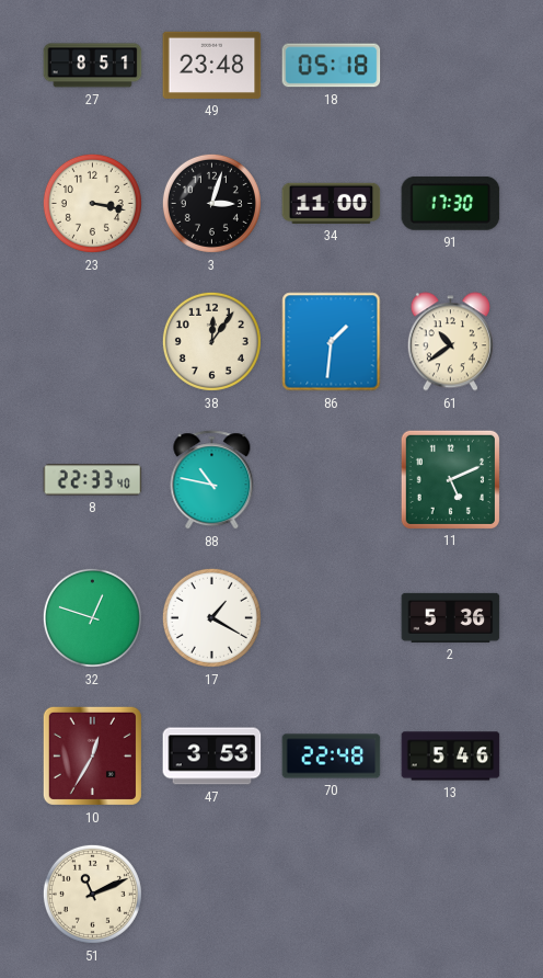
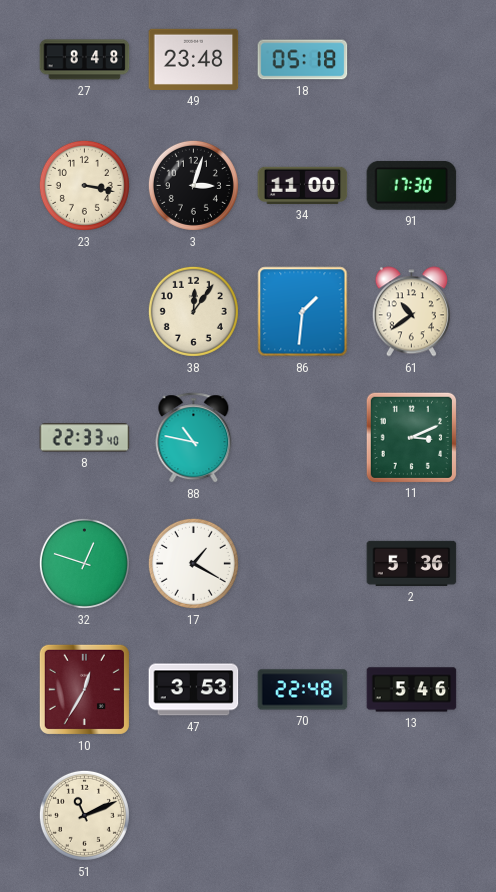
27: 8:51 -> 8:48 (85, 60)
11: 5:11 -> 3:11 (411, 437)
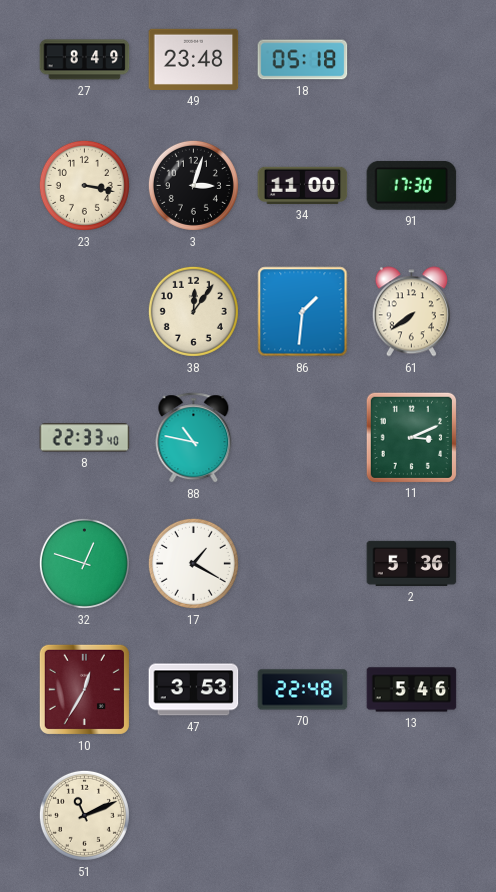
27: 8:48 -> 8:49 (85, 60)
61: 10:39 -> 7:39 (411, 312)
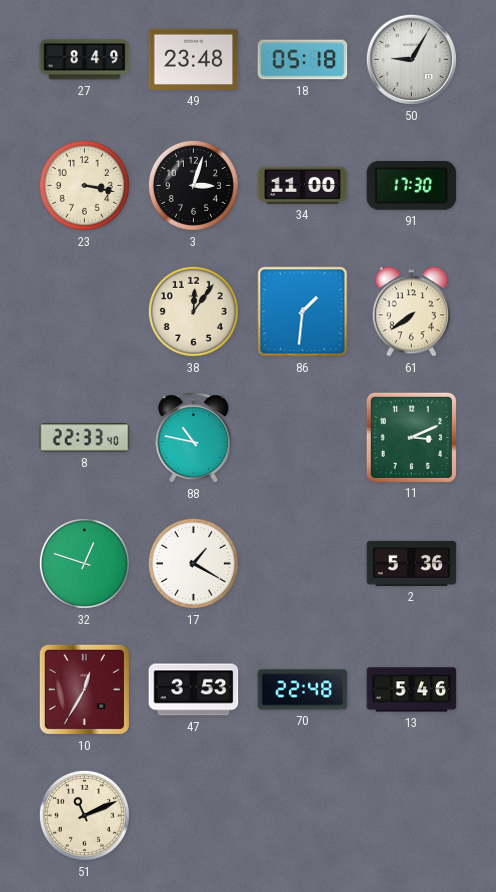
50: none -> 9:05 (411, 59)
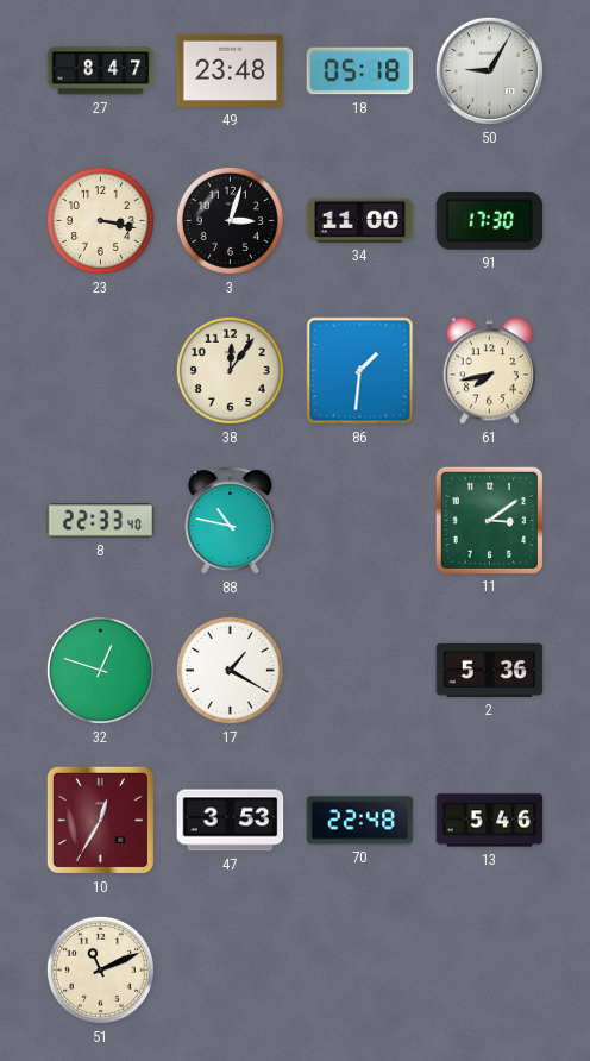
27: 8:49 -> 8:47 (101, 71)
61: 7:39 -> 7:43 (489, 371)
11: 3:11 -> 3:09 (489, 520)
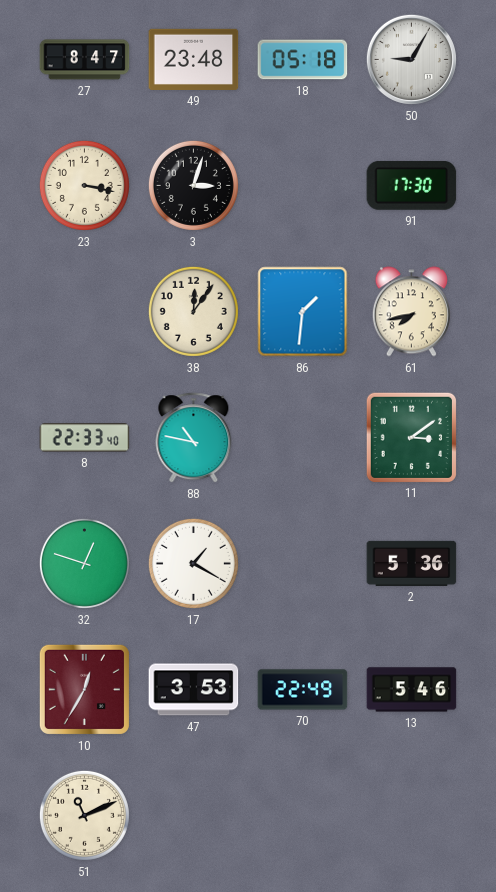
34: 11:00 -> none (360, 220)
70: 22:48 -> 22:49 (303, 690)
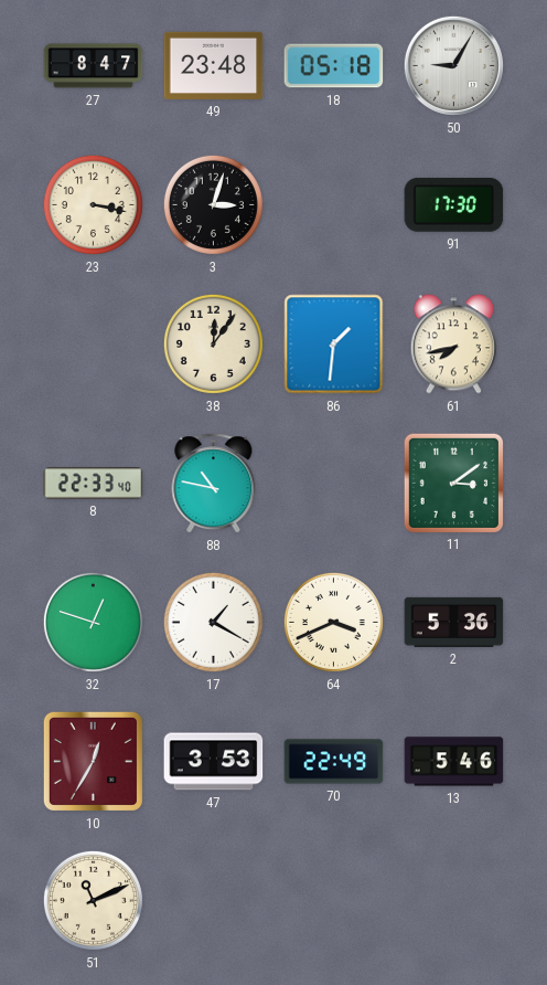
64: none -> 3:41 (333, 622)
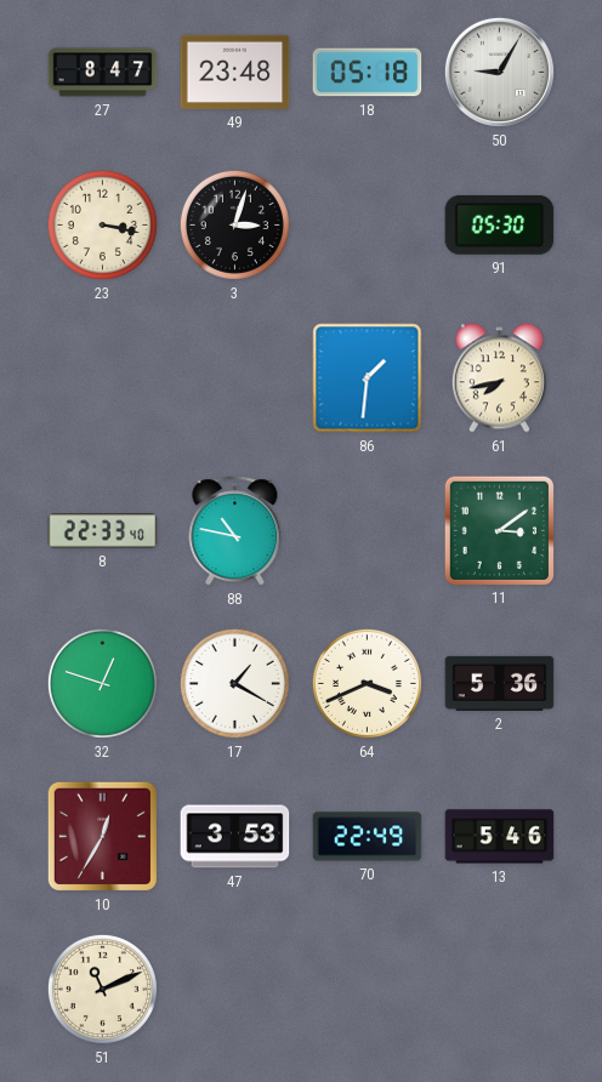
91: 17:30 -> 05:30 (500, 224)
38: 12:06 -> none (213, 343)
